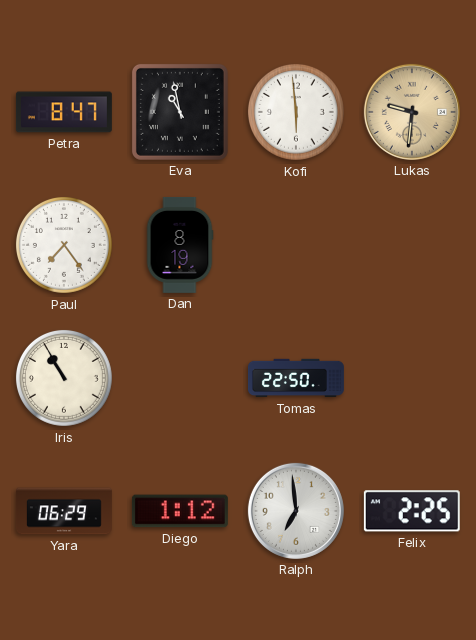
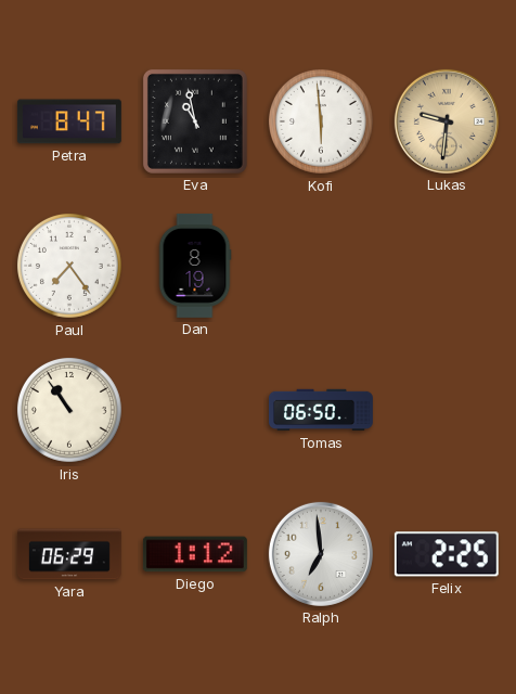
Iris: 10:55 -> 10:54 (69, 410)
Tomas: 22:50 -> 06:50 (322, 410)
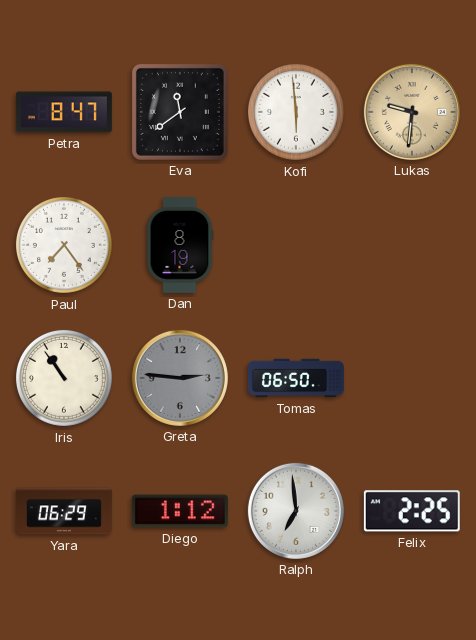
Eva: 10:58 -> 11:39 (180, 112)
Greta: none -> 2:46 (180, 378)
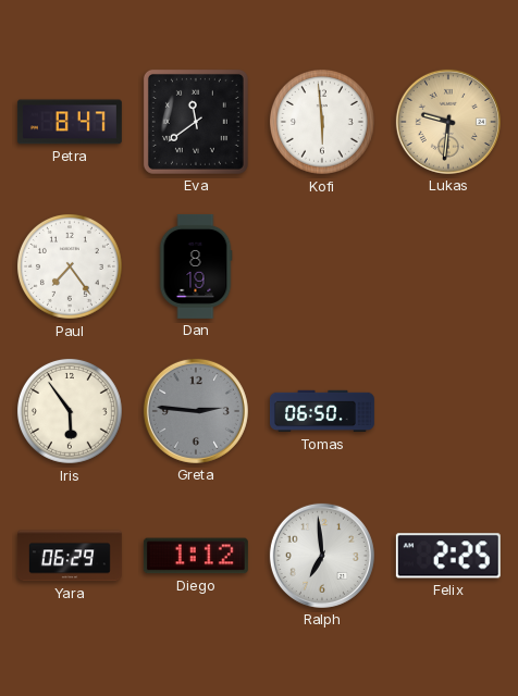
Iris: 10:54 -> 5:54 (70, 411)
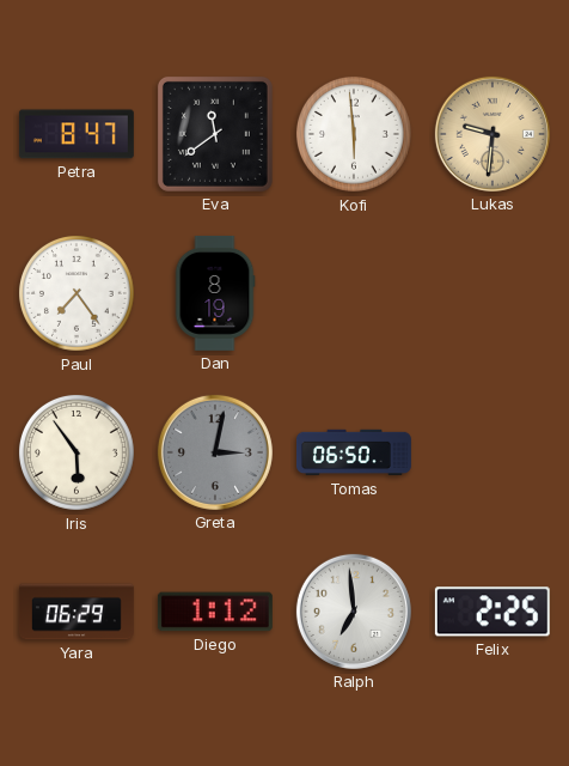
Greta: 2:46 -> 3:02 (215, 452)
